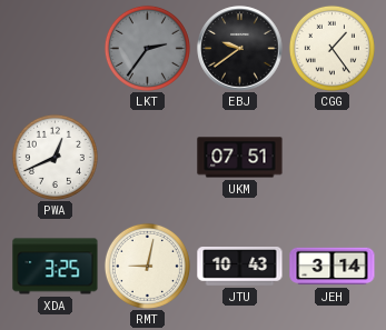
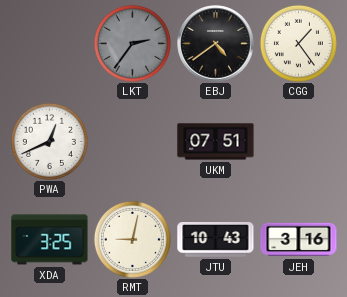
EBJ: 9:39 -> 4:39 (216, 44)
JEH: 3:14 -> 3:16 (299, 240)
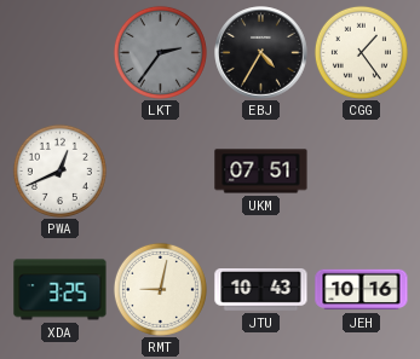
EBJ: 4:39 -> 4:35 (261, 53)
JEH: 3:16 -> 10:16 (362, 290)
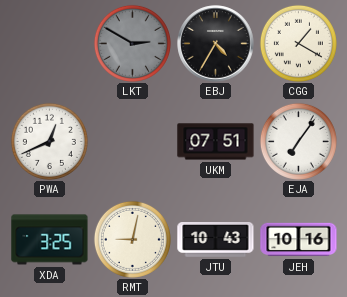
LKT: 2:36 -> 2:50 (132, 43)
CGG: 1:24 -> 1:20 (298, 43)
EJA: none -> 7:06 (298, 141)
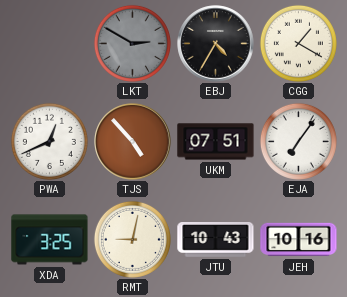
TJS: none -> 4:53 (133, 142)
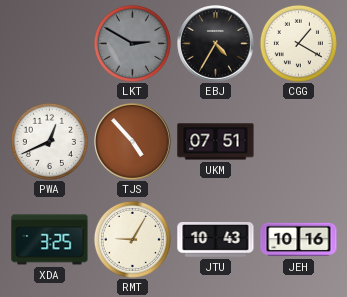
EJA: 7:06 -> none (298, 141)
RMT: 9:02 -> 9:05 (132, 239)
